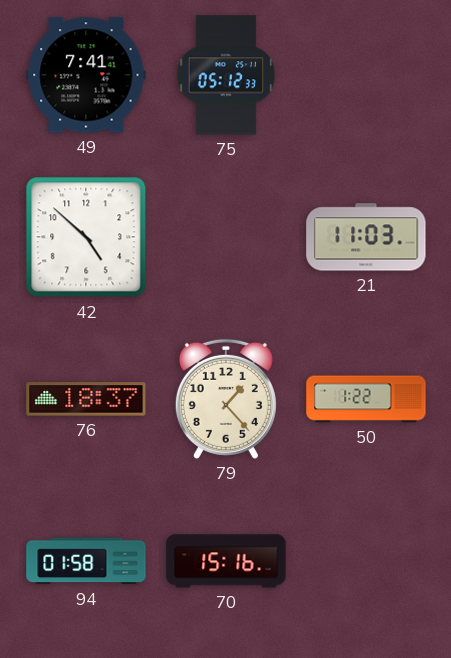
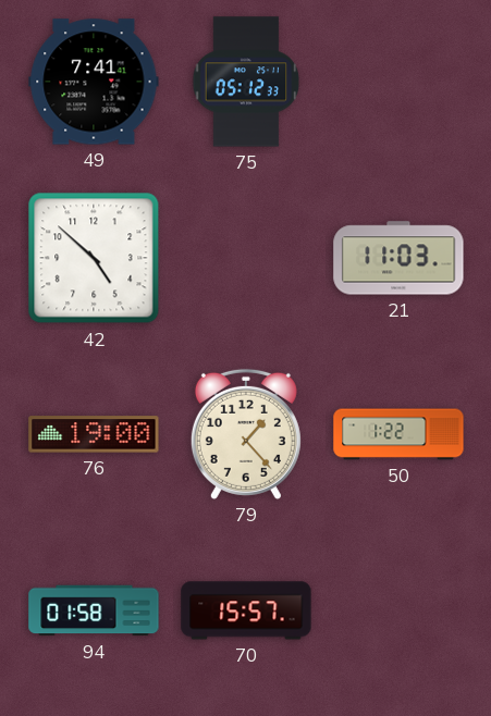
76: 18:37 -> 19:00 (94, 434)
70: 15:16 -> 15:57 (246, 610)
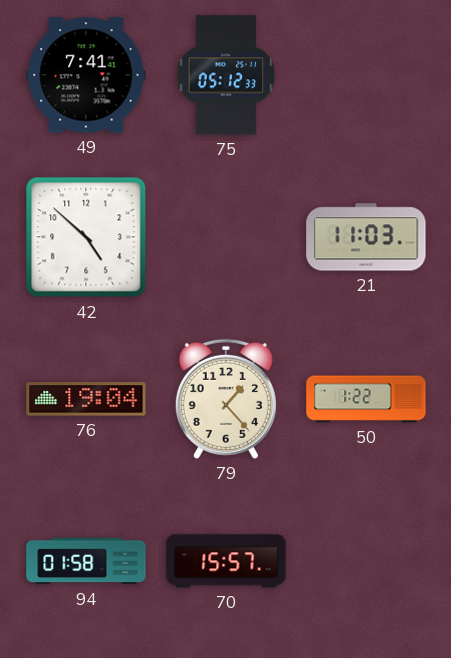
76: 19:00 -> 19:04 (86, 399)
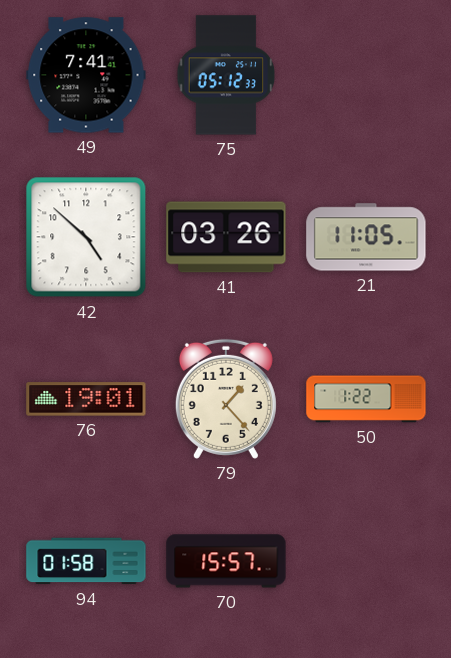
41: none -> 03:26 (226, 237)
21: 11:03 -> 11:05 (366, 237)
76: 19:04 -> 19:01 (86, 399)
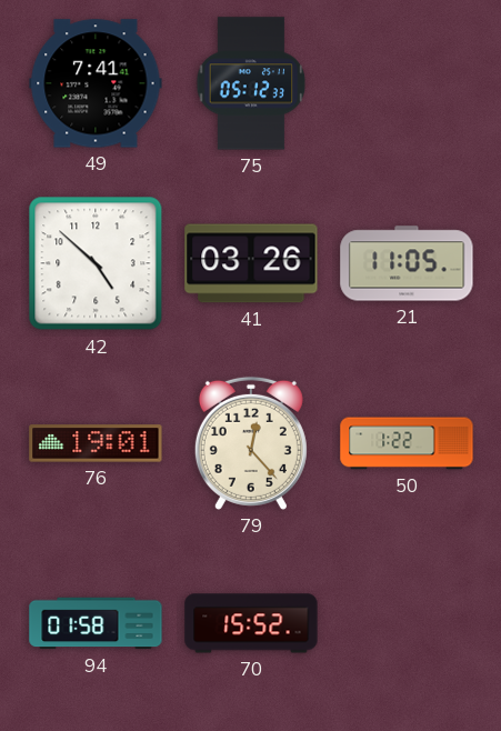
79: 1:23 -> 12:23 (251, 443)
70: 15:57 -> 15:52 (251, 623)
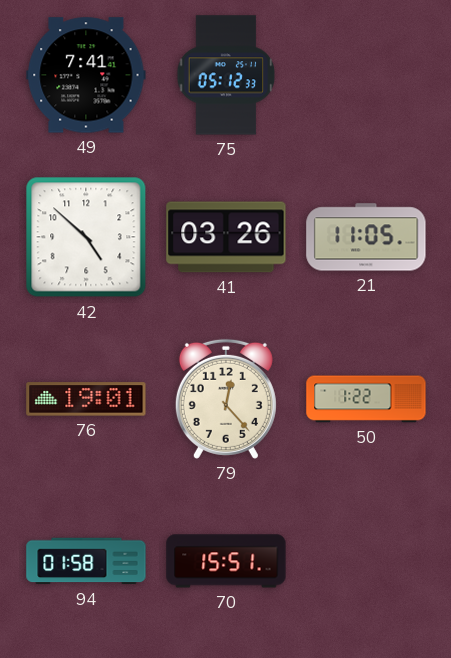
70: 15:52 -> 15:51 (226, 561)
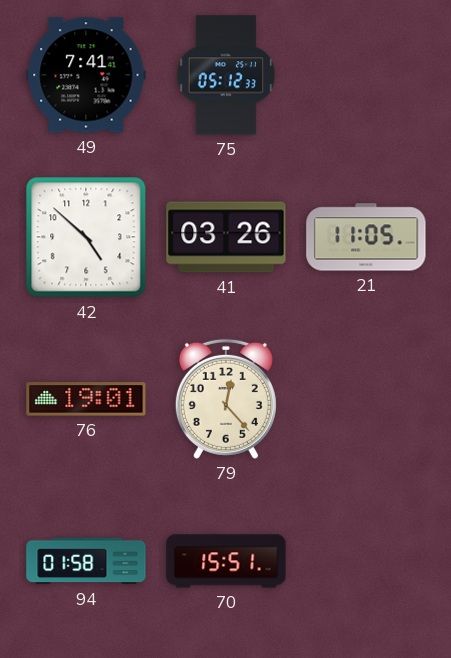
50: 1:22 -> none (366, 399)
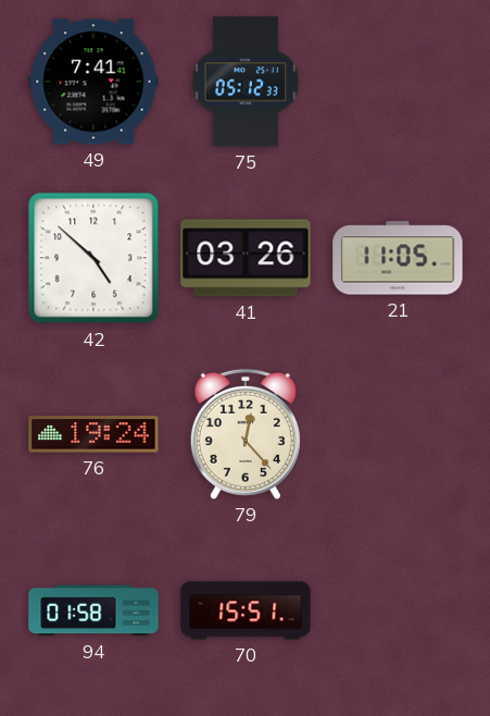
76: 19:01 -> 19:24 (93, 434)
